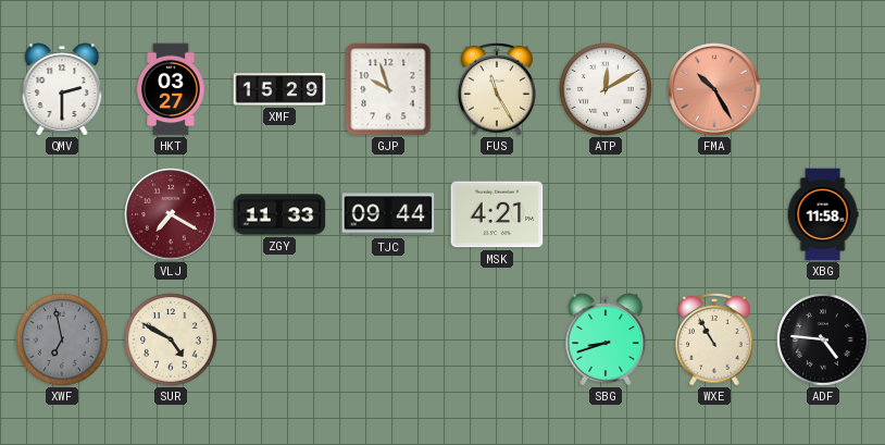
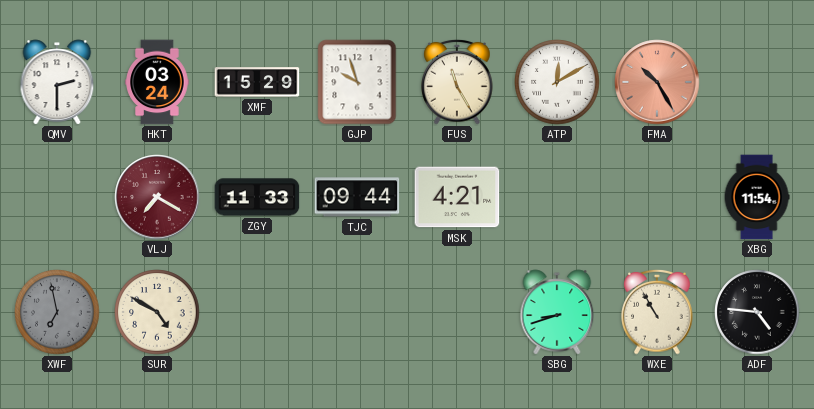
HKT: 03:27 -> 03:24 (157, 82)
XBG: 11:58 -> 11:54 (757, 197)
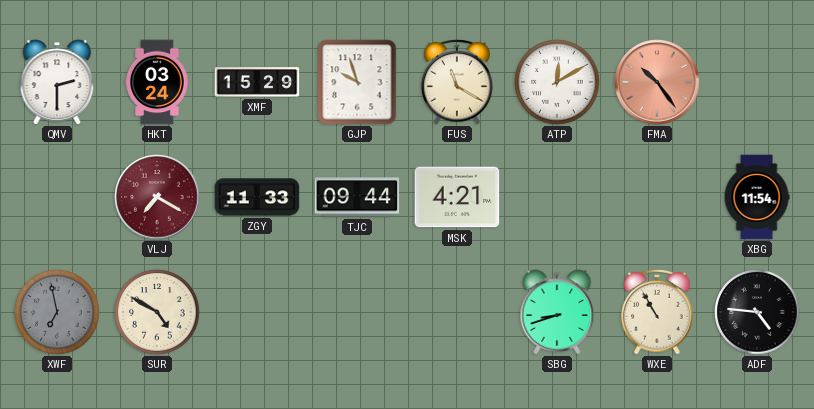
FUS: 11:25 -> 11:20 (457, 82)
FMA: 10:25 -> 10:24 (657, 82)
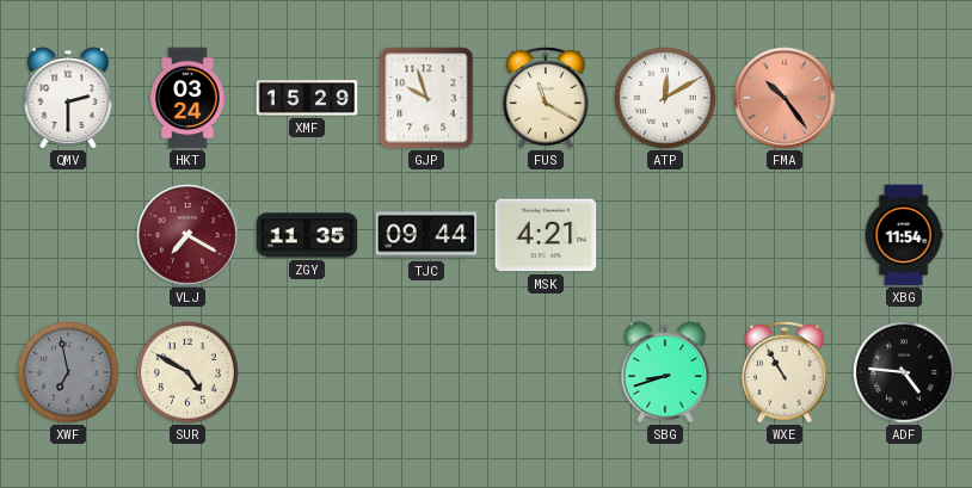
ZGY: 11:33 -> 11:35 (307, 235)
